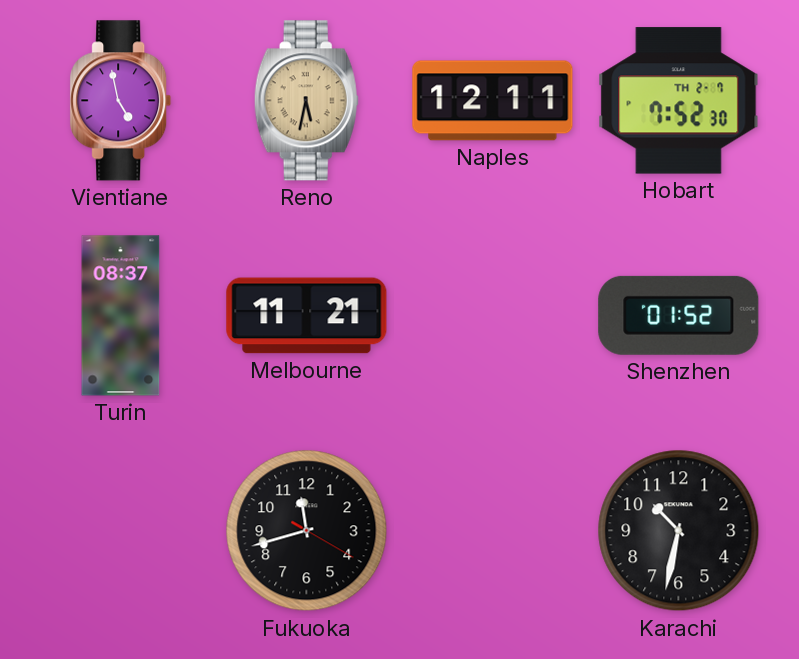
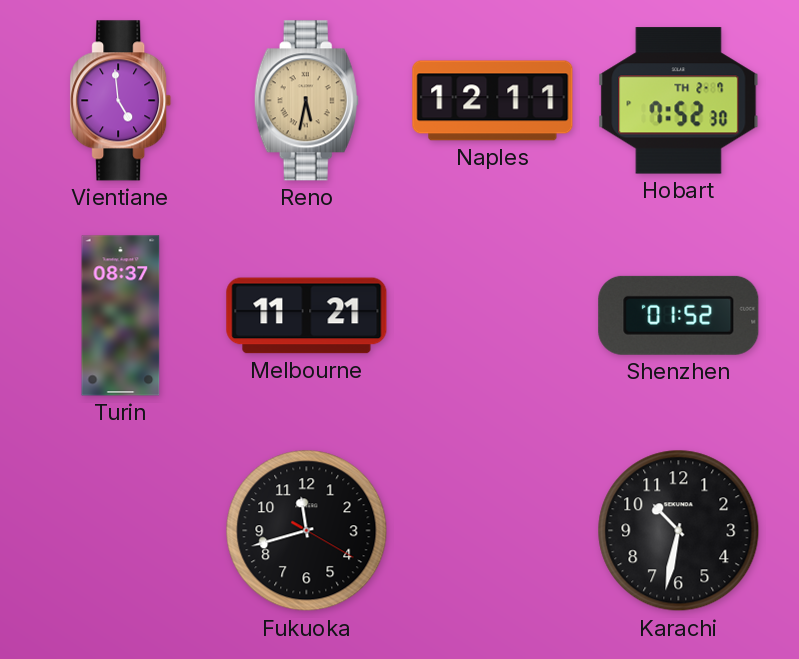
Vientiane: 4:58 -> 4:59 (121, 101)
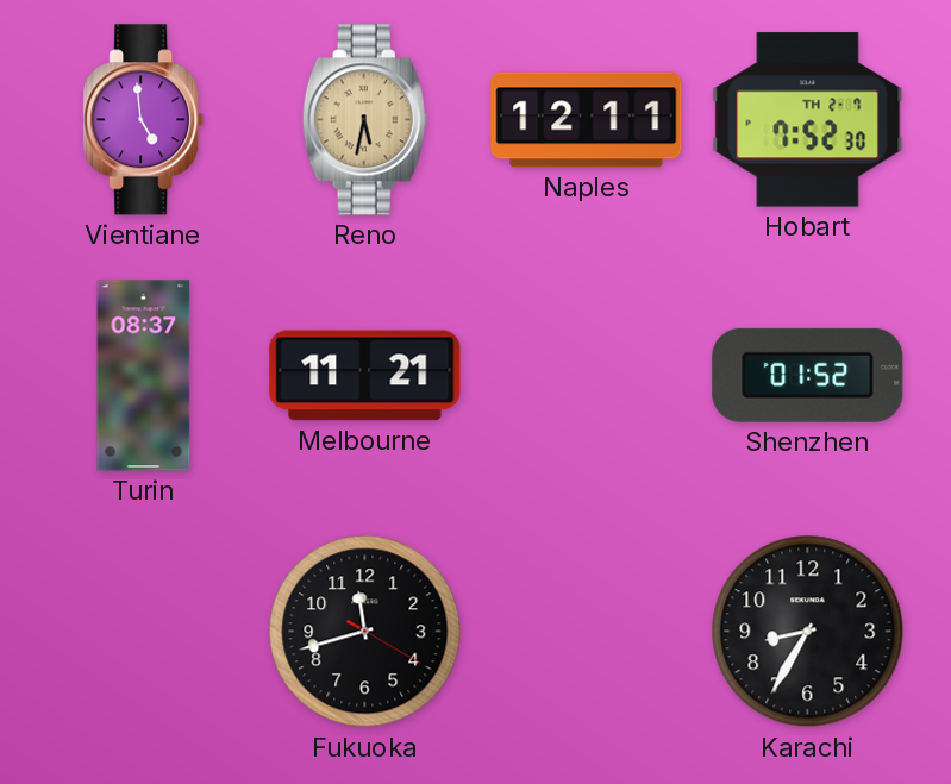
Karachi: 10:32 -> 8:35 (808, 632)
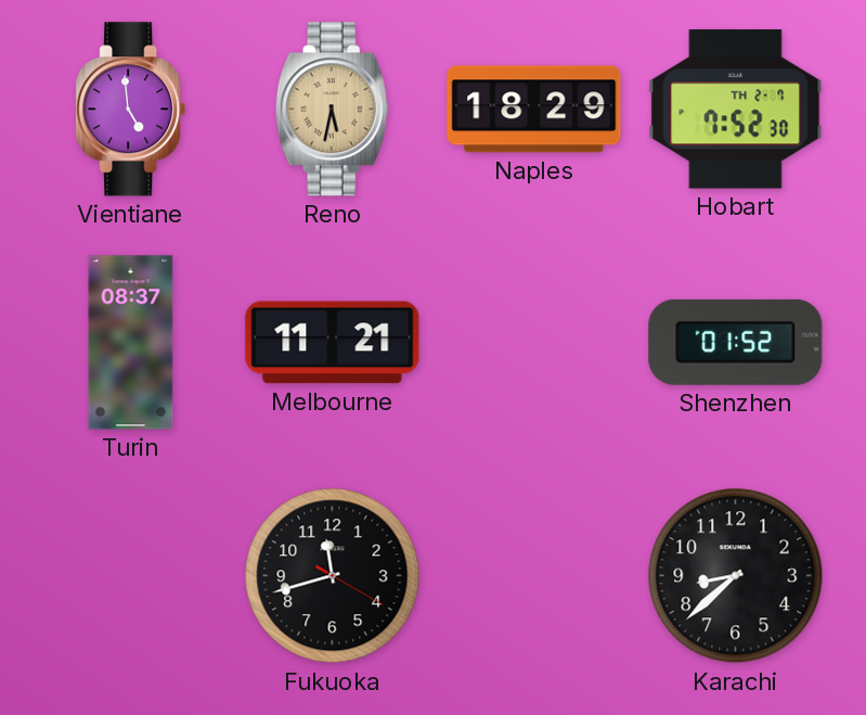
Naples: 12:11 -> 18:29 (534, 110)
Karachi: 8:35 -> 8:38 (736, 576)
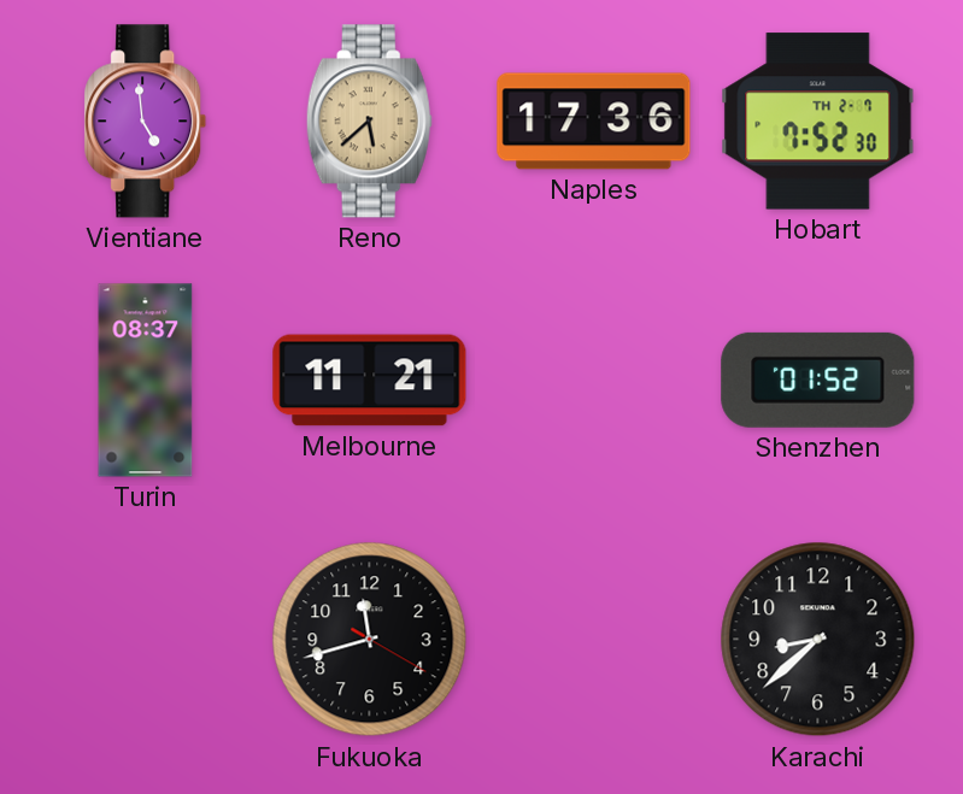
Reno: 5:32 -> 5:38 (369, 122)
Naples: 18:29 -> 17:36 (594, 122)
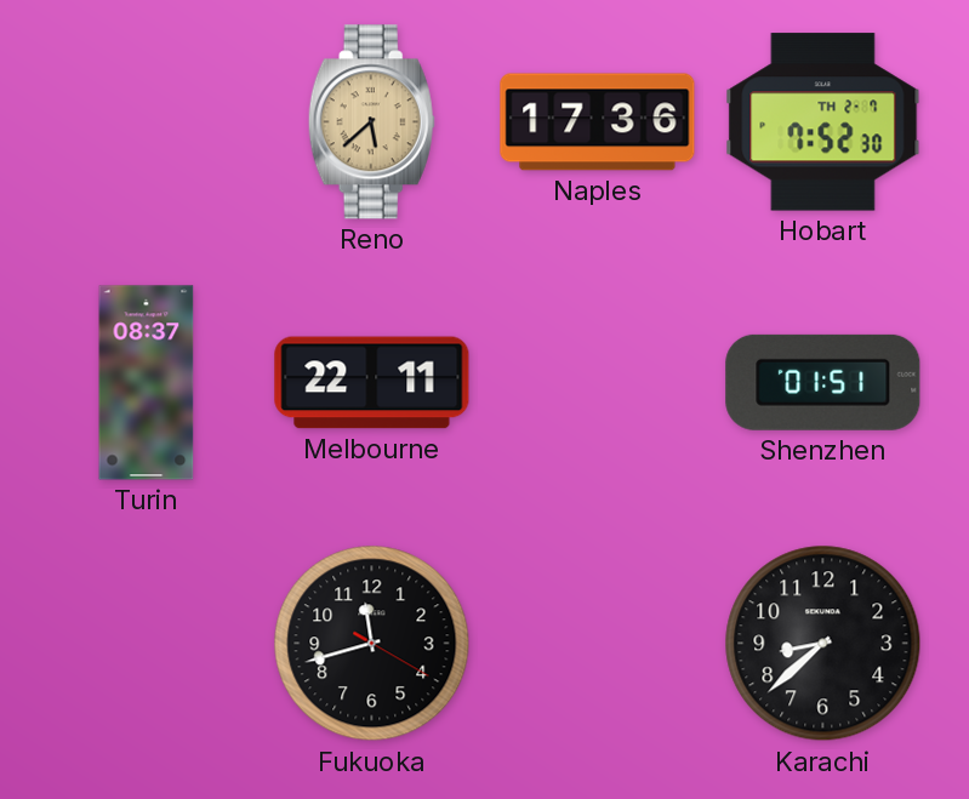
Vientiane: 4:59 -> none (146, 122)
Melbourne: 11:21 -> 22:11 (372, 383)
Shenzhen: 01:52 -> 01:51 (823, 382)
